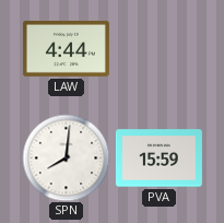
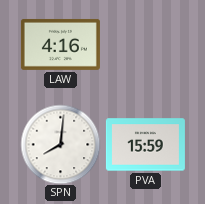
LAW: 4:44 -> 4:16 (60, 44)
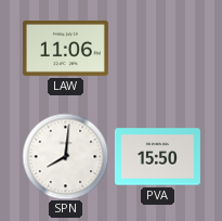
LAW: 4:16 -> 11:06 (65, 48)
PVA: 15:59 -> 15:50 (157, 157)
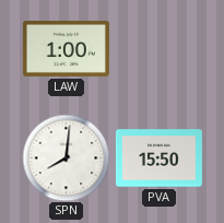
LAW: 11:06 -> 1:00 (66, 48)
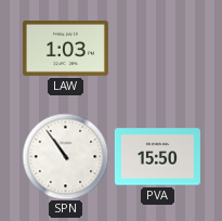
LAW: 1:00 -> 1:03 (65, 48)
SPN: 8:01 -> 10:54 (65, 156)
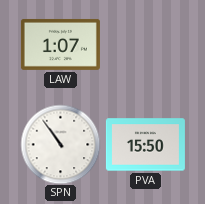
LAW: 1:03 -> 1:07 (60, 44)
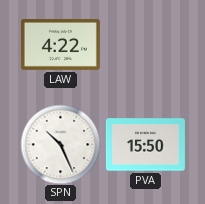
LAW: 1:07 -> 4:22 (60, 44)
SPN: 10:54 -> 10:26 (60, 144)
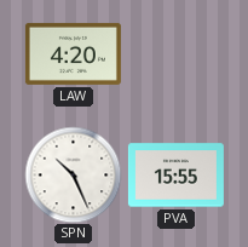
LAW: 4:22 -> 4:20 (73, 53)
PVA: 15:50 -> 15:55 (175, 176)
